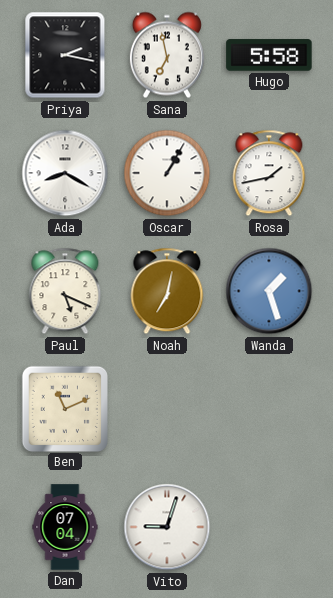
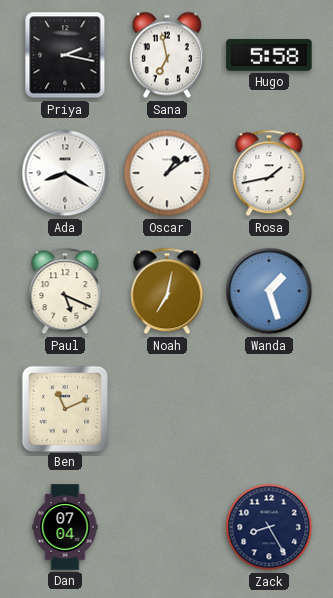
Oscar: 1:05 -> 1:09 (167, 173)
Vito: 9:03 -> none (167, 527)
Zack: none -> 8:25 (269, 527)
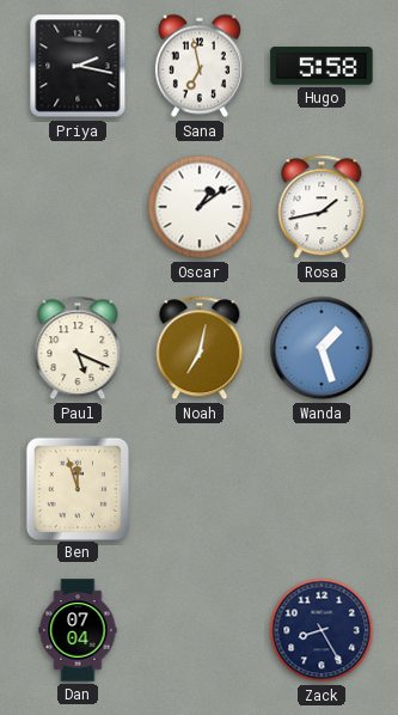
Ada: 8:20 -> none (65, 173)
Ben: 11:11 -> 11:57 (76, 488)
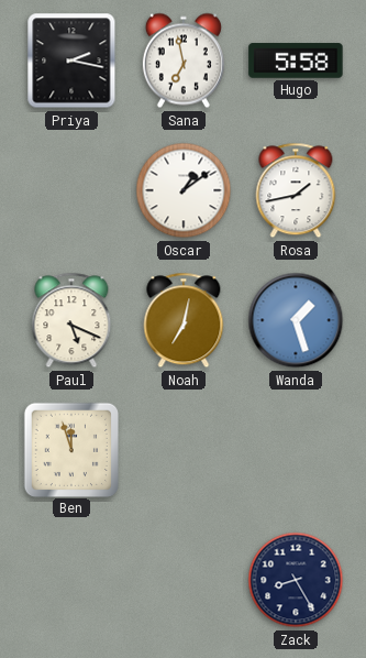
Dan: 07:04 -> none (78, 630)
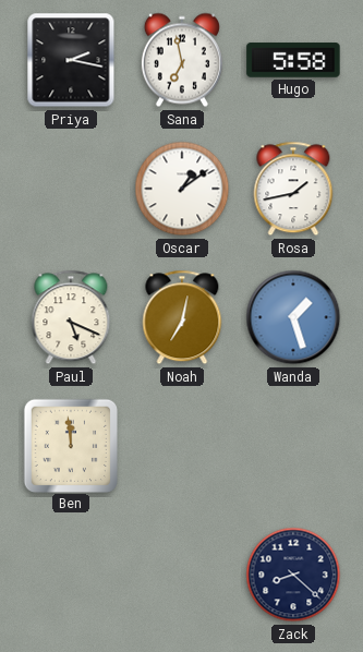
Ben: 11:57 -> 11:59 (70, 445)
Zack: 8:25 -> 8:22 (293, 575)
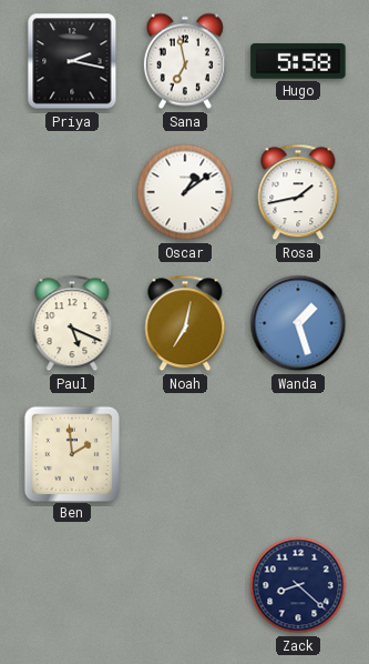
Ben: 11:59 -> 1:59 (71, 453)
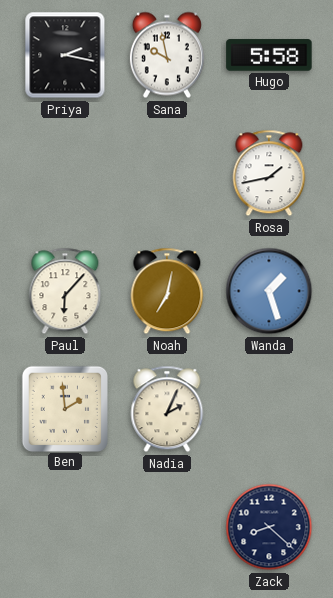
Sana: 6:58 -> 9:58 (167, 55)
Oscar: 1:09 -> none (185, 192)
Paul: 5:19 -> 6:07 (65, 291)
Nadia: none -> 2:04 (167, 409)
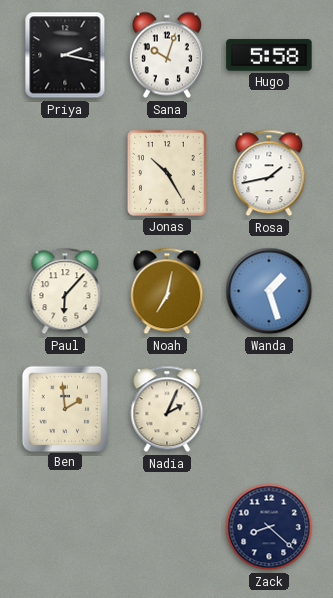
Sana: 9:58 -> 10:03 (167, 55)
Jonas: none -> 10:25 (167, 173)
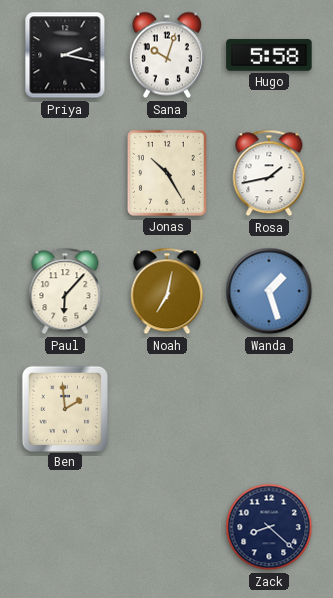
Nadia: 2:04 -> none (167, 409)
